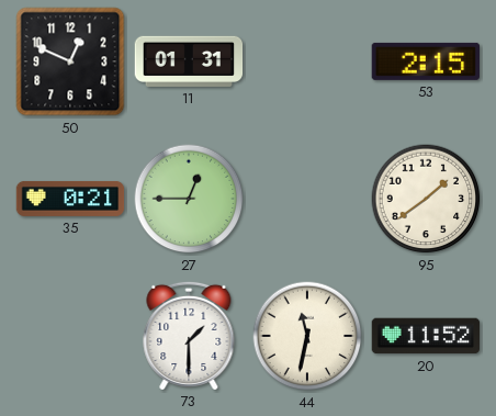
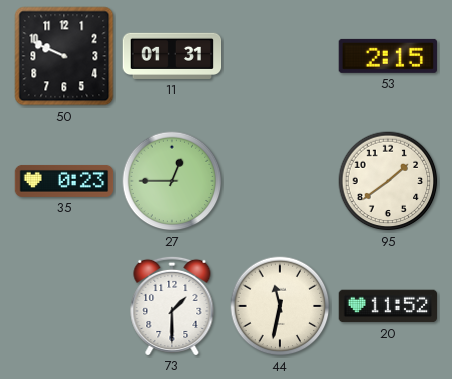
50: 12:49 -> 9:49 (64, 56)
35: 0:21 -> 0:23 (64, 181)
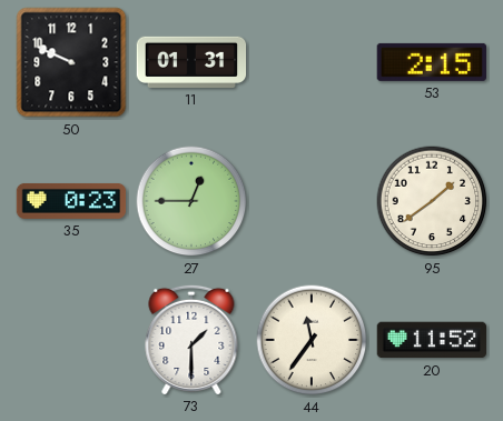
44: 11:32 -> 11:36 (312, 340)
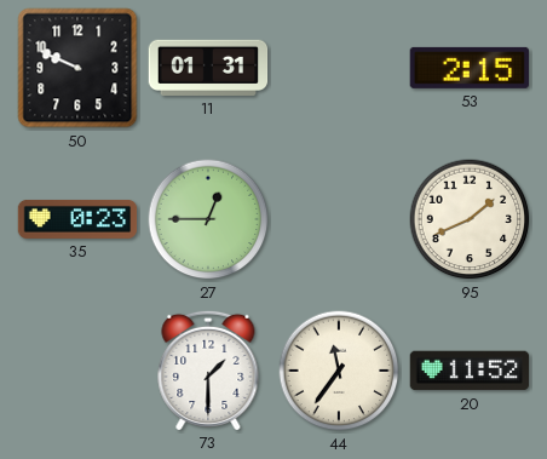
95: 1:39 -> 1:41 (470, 219)
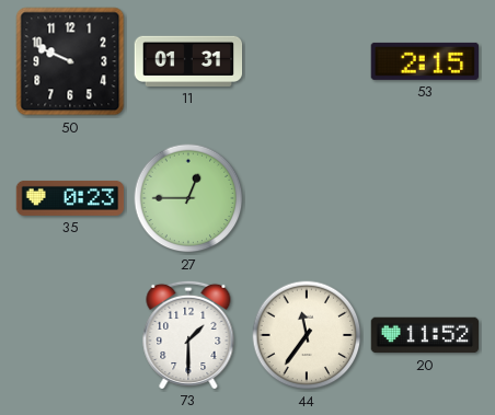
95: 1:41 -> none (470, 219)
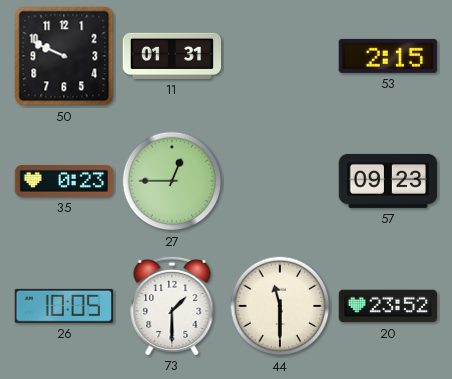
57: none -> 09:23 (388, 181)
26: none -> 10:05 (64, 306)
44: 11:36 -> 11:30 (280, 306)
20: 11:52 -> 23:52 (388, 306)
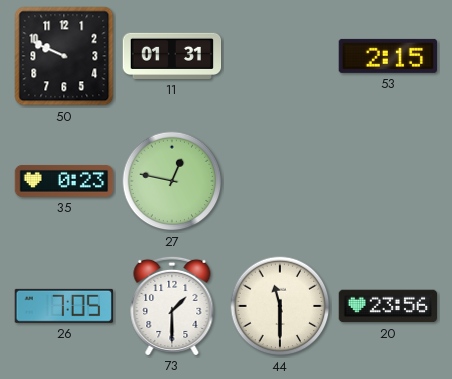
27: 12:45 -> 12:47 (172, 181)
57: 09:23 -> none (388, 181)
26: 10:05 -> 7:05 (64, 306)
20: 23:52 -> 23:56 (388, 306)
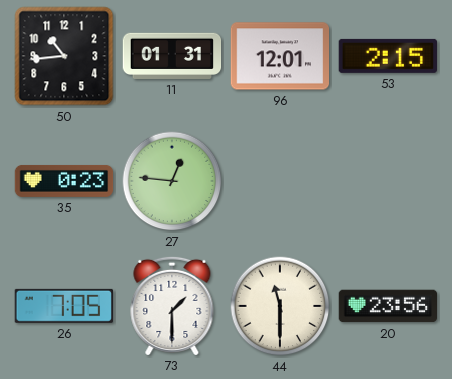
50: 9:49 -> 10:44 (64, 56)
96: none -> 12:01 (279, 56)
27: 12:47 -> 12:46 (172, 181)
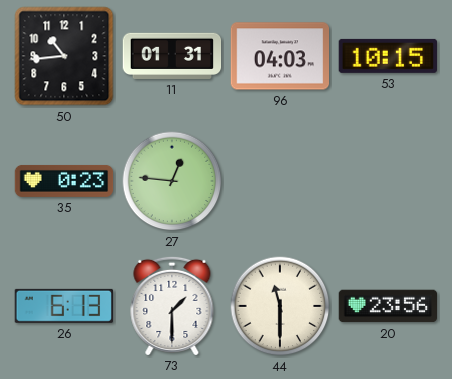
96: 12:01 -> 04:03 (279, 56)
53: 2:15 -> 10:15 (387, 56)
26: 7:05 -> 6:13 (64, 306)
